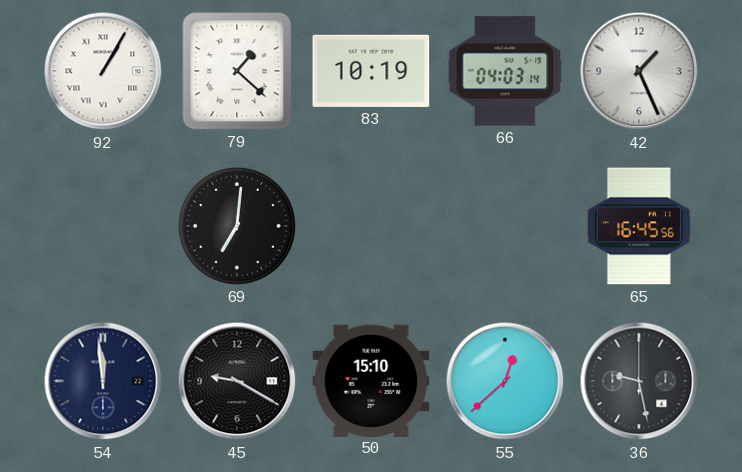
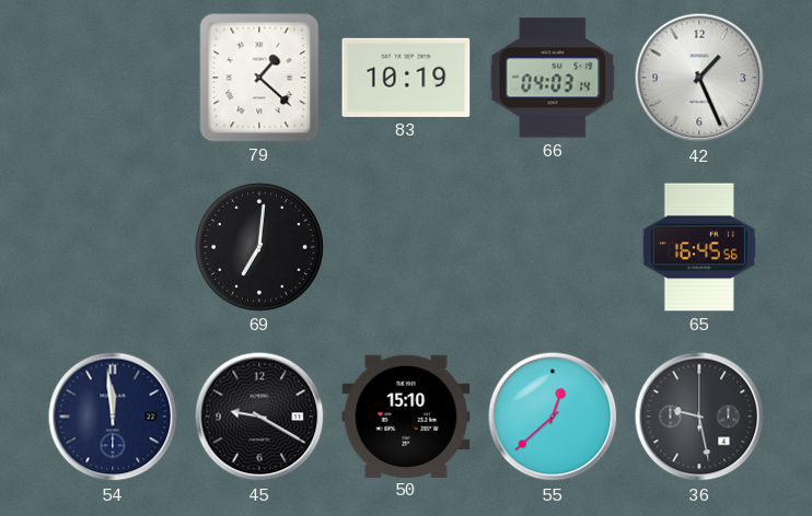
92: 1:05 -> none (103, 71)
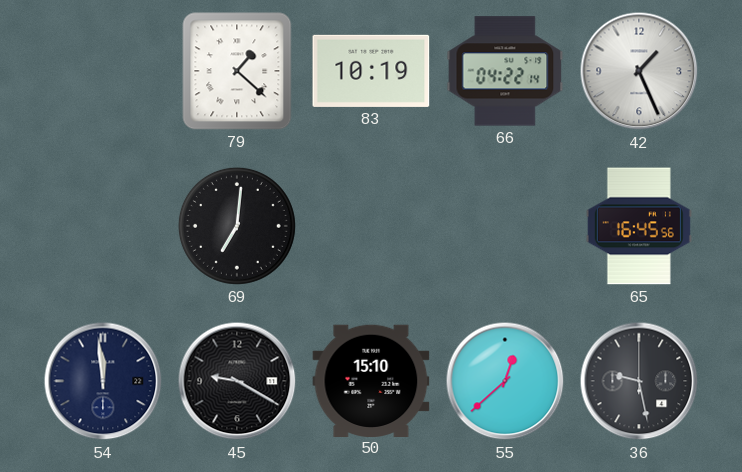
66: 04:03 -> 04:22 (505, 71)
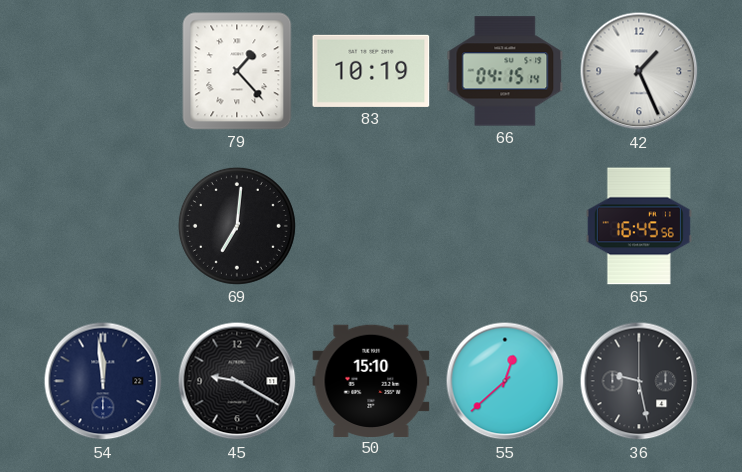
79: 1:22 -> 1:23 (237, 71)
66: 04:22 -> 04:15 (505, 71)
